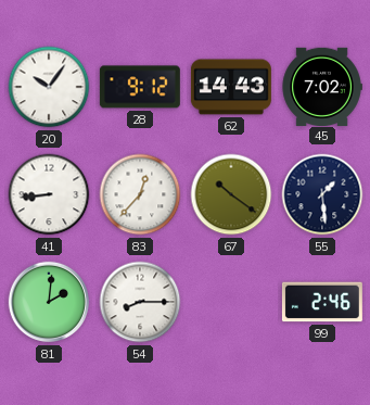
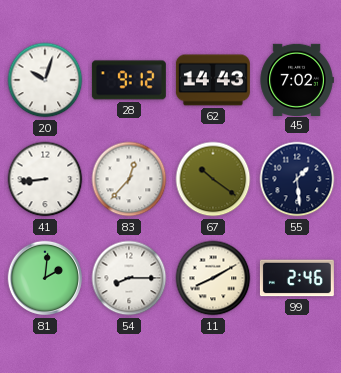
20: 10:06 -> 10:03 (45, 80)
11: none -> 8:10 (213, 278)
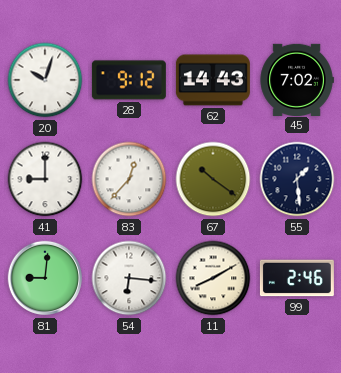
41: 8:44 -> 9:00 (45, 179)
81: 2:01 -> 9:01 (45, 278)
54: 8:15 -> 6:16 (129, 278)
